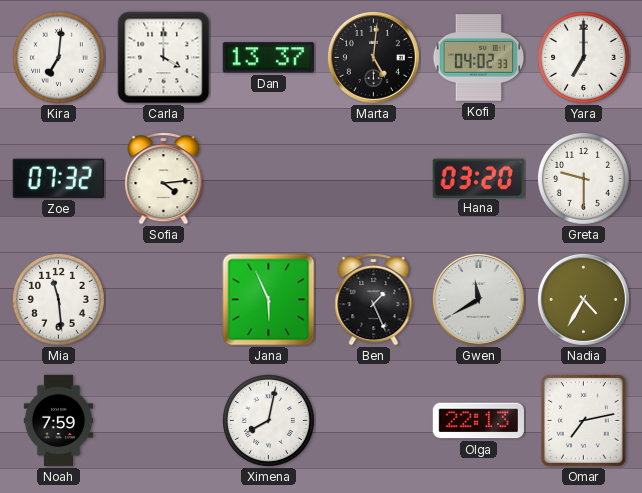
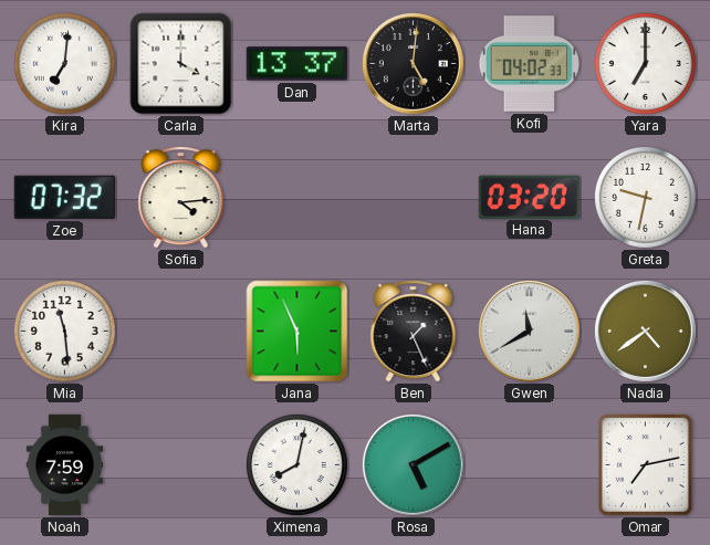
Greta: 9:30 -> 9:32 (645, 197)
Nadia: 4:35 -> 4:39 (645, 331)
Rosa: none -> 5:10 (413, 464)
Olga: 22:13 -> none (478, 421)
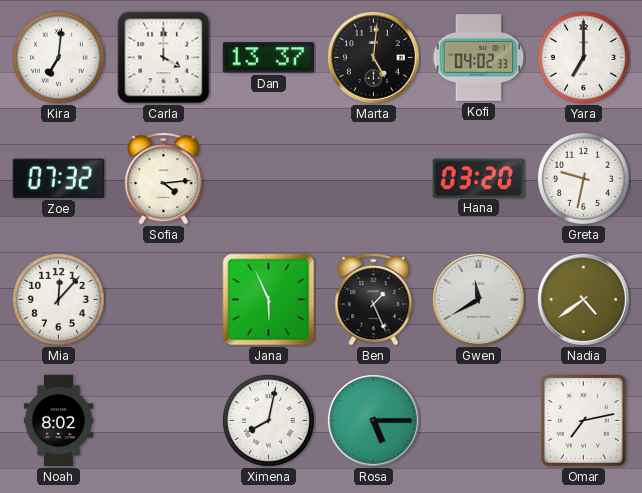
Mia: 11:29 -> 12:07 (58, 299)
Noah: 7:59 -> 8:02 (58, 421)
Rosa: 5:10 -> 5:15 (373, 420)
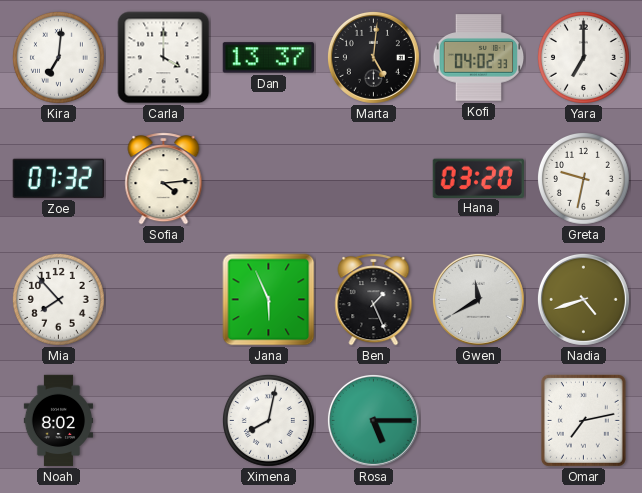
Mia: 12:07 -> 7:53 (58, 299)
Nadia: 4:39 -> 4:42 (583, 299)
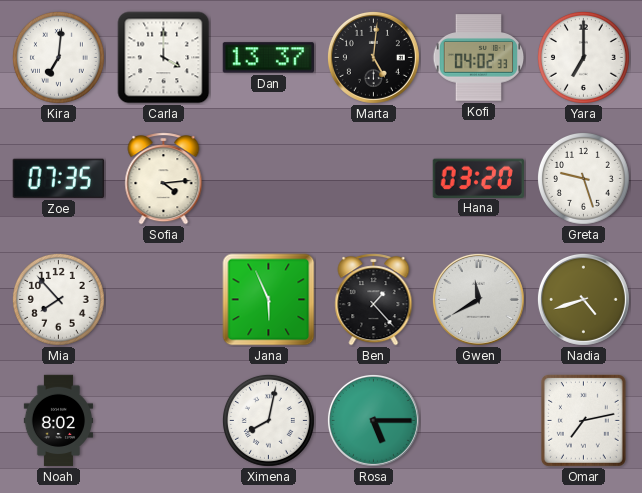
Zoe: 07:32 -> 07:35 (58, 178)
Greta: 9:32 -> 9:27 (583, 178)
Ben: 1:26 -> 1:23 (374, 300)
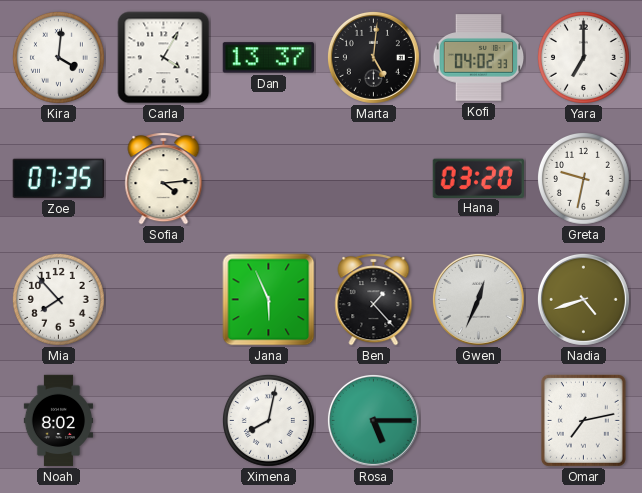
Kira: 7:01 -> 4:01 (58, 57)
Carla: 4:00 -> 4:05 (164, 58)
Greta: 9:27 -> 9:32 (583, 178)
Gwen: 11:40 -> 12:34 (478, 299)
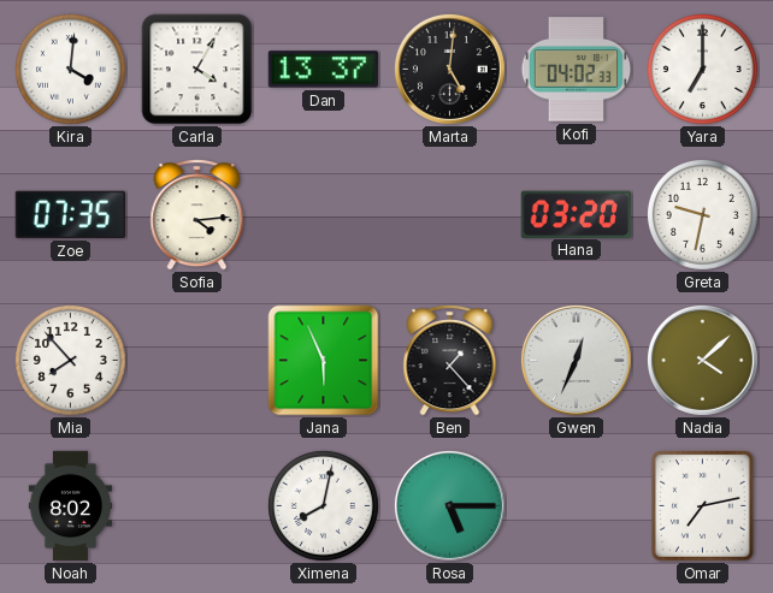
Nadia: 4:42 -> 4:08 (702, 360)
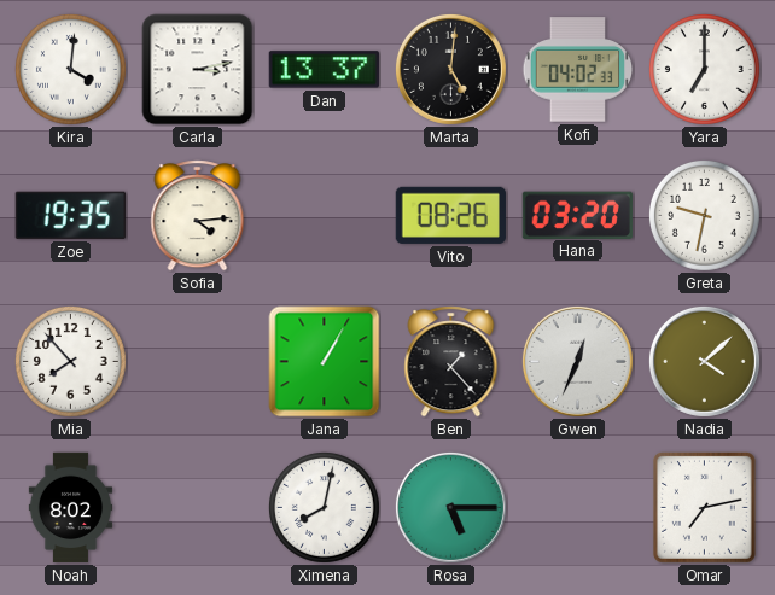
Carla: 4:05 -> 3:13 (198, 70)
Zoe: 07:35 -> 19:35 (70, 215)
Vito: none -> 08:26 (450, 215)
Jana: 5:56 -> 1:05 (325, 362)
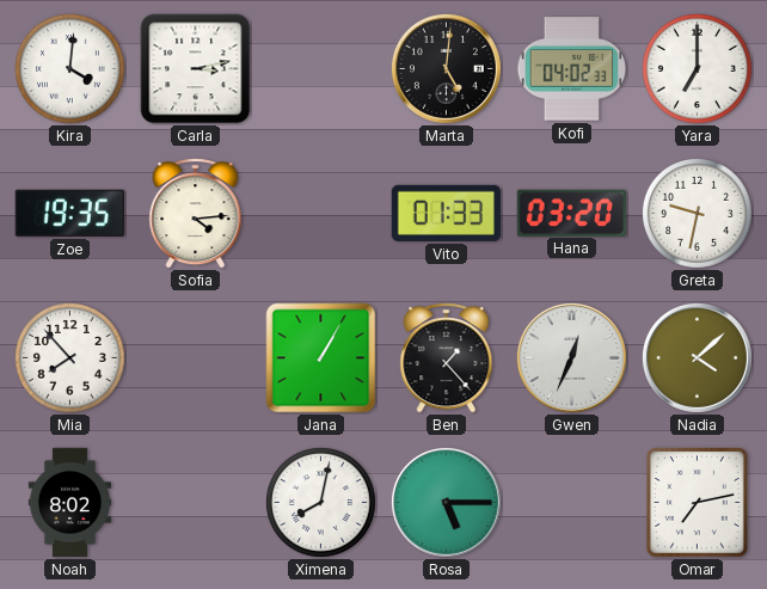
Dan: 13:37 -> none (324, 70)
Vito: 08:26 -> 01:33 (446, 213)
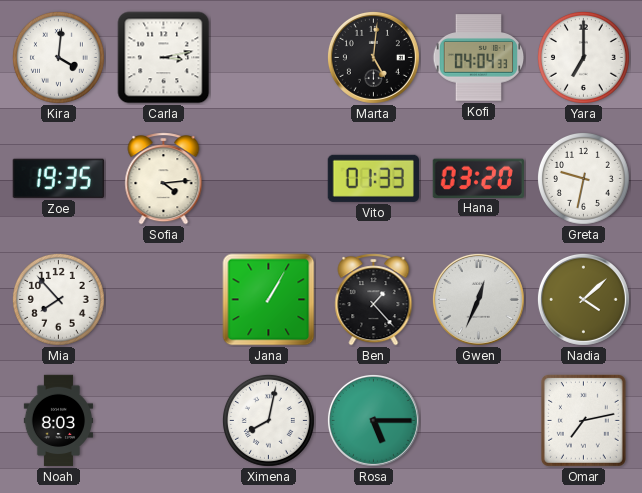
Kofi: 04:02 -> 04:04 (479, 58)
Noah: 8:02 -> 8:03 (58, 421)
